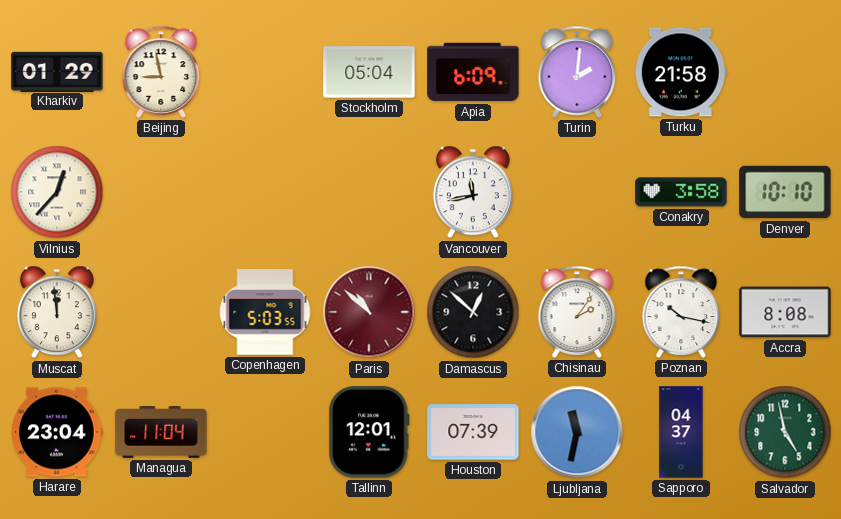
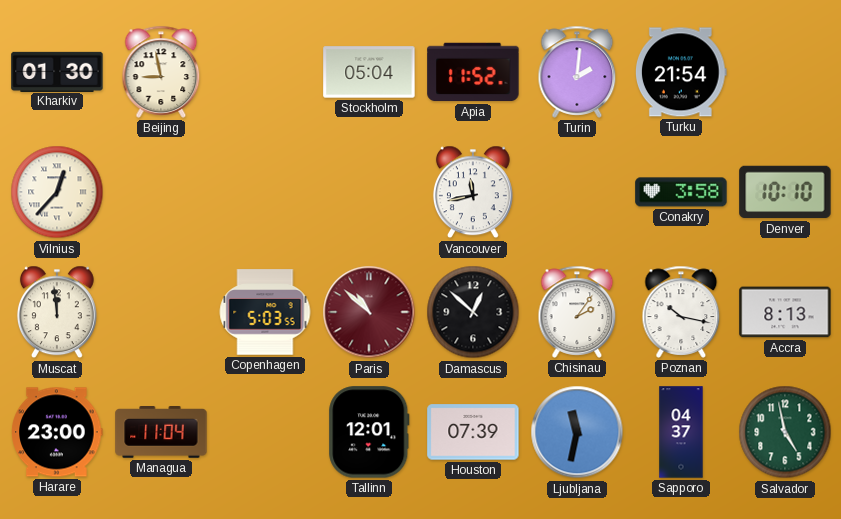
Kharkiv: 01:29 -> 01:30 (57, 71)
Apia: 6:09 -> 11:52 (473, 72)
Turku: 21:58 -> 21:54 (681, 72)
Accra: 8:08 -> 8:13 (785, 312)
Harare: 23:04 -> 23:00 (57, 432)
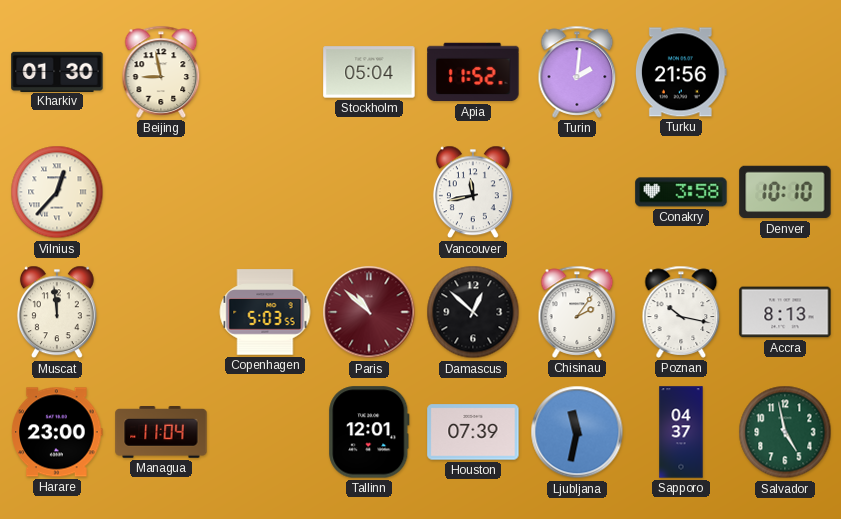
Turku: 21:54 -> 21:56 (681, 72)
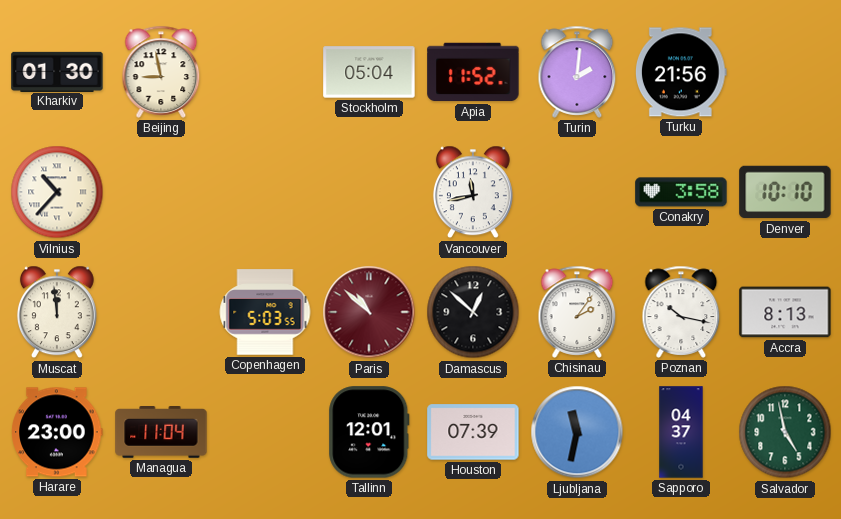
Vilnius: 12:37 -> 10:37 (57, 192)
